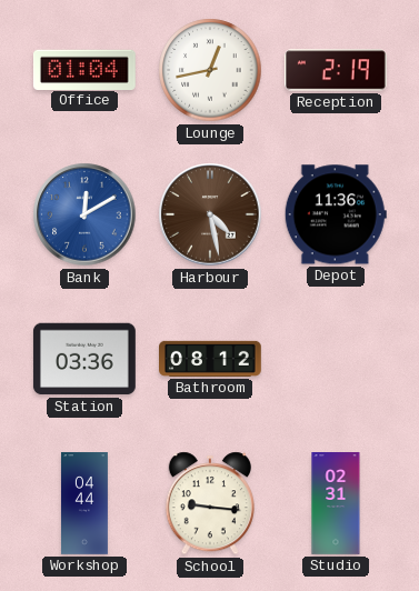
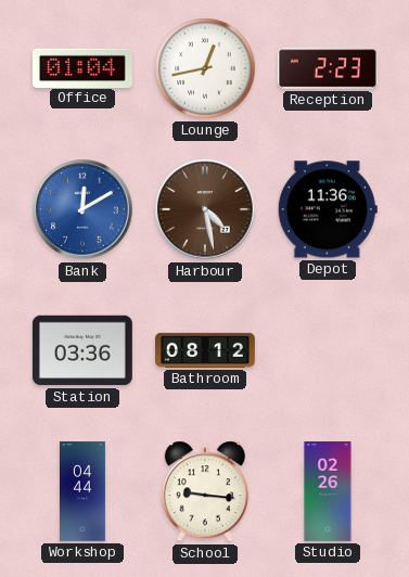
Reception: 2:19 -> 2:23 (328, 68)
Studio: 02:31 -> 02:26 (328, 491)
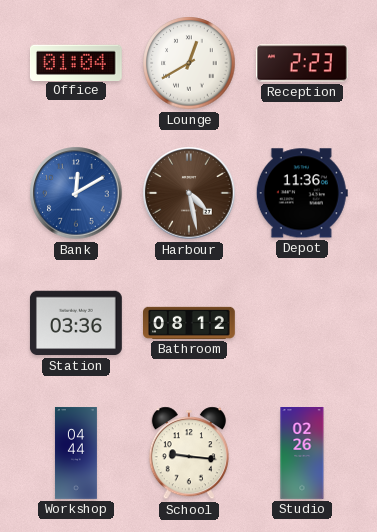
Lounge: 12:43 -> 12:40 (189, 63)
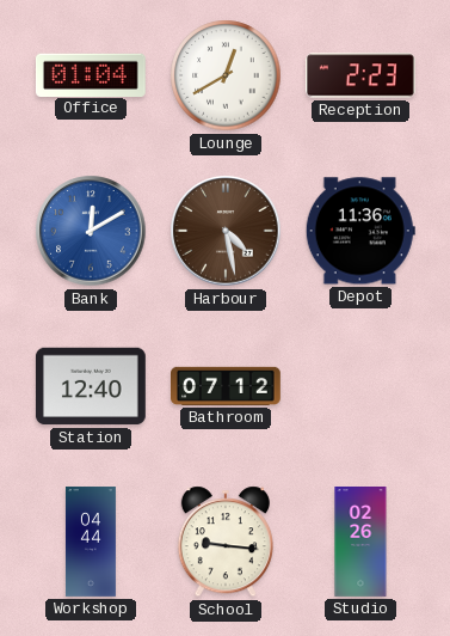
Station: 03:36 -> 12:40 (91, 386)
Bathroom: 08:12 -> 07:12 (227, 386)
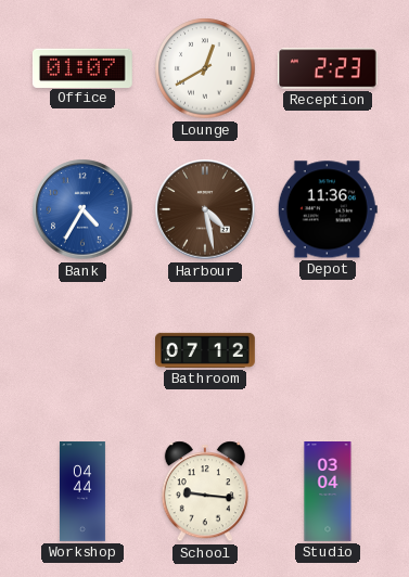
Office: 01:04 -> 01:07 (82, 67)
Bank: 12:10 -> 4:35 (82, 209)
Station: 12:40 -> none (91, 386)
Studio: 02:26 -> 03:04 (328, 491)
